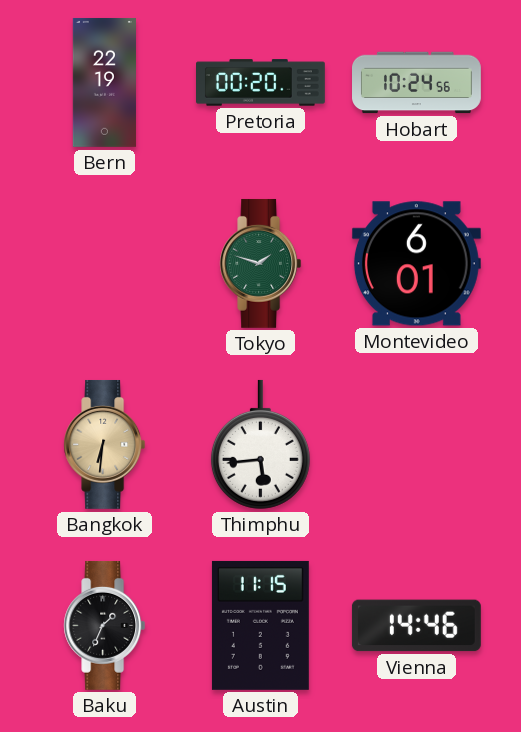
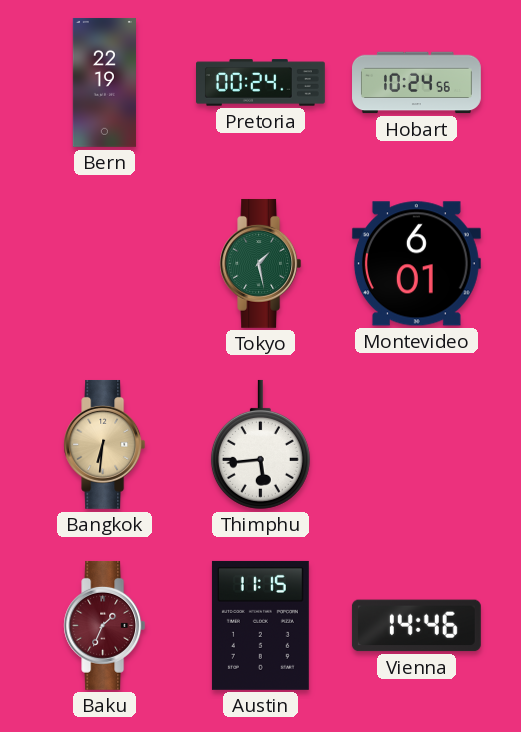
Pretoria: 00:20 -> 00:24 (261, 83)
Tokyo: 1:48 -> 1:28 (261, 263)
Baku dial: black -> burgundy (105, 625)
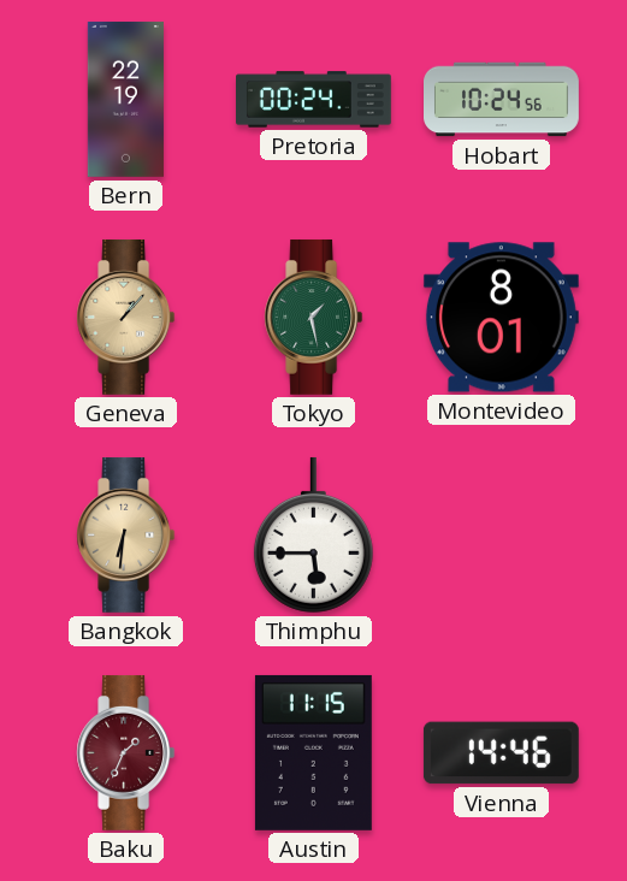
Geneva: none -> 1:07 (126, 317)
Montevideo: 6:01 -> 8:01 (501, 318)
Thimphu: 5:44 -> 5:45 (313, 534)
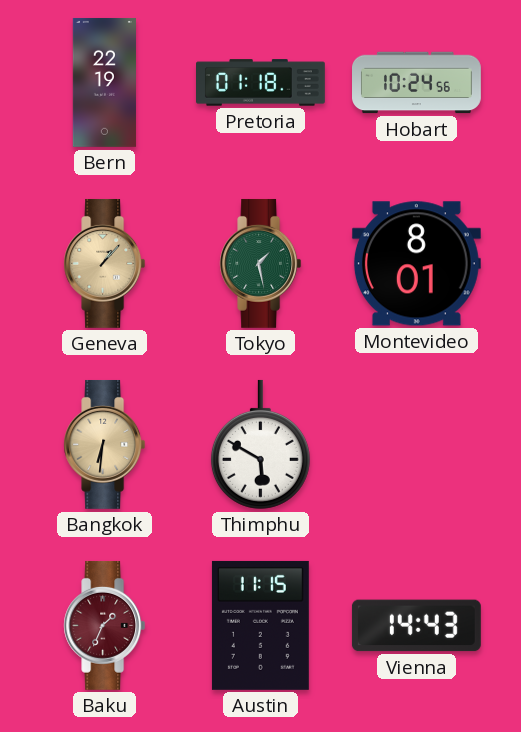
Pretoria: 00:24 -> 01:18 (261, 83)
Thimphu: 5:45 -> 5:50 (260, 444)
Vienna: 14:46 -> 14:43 (416, 626)
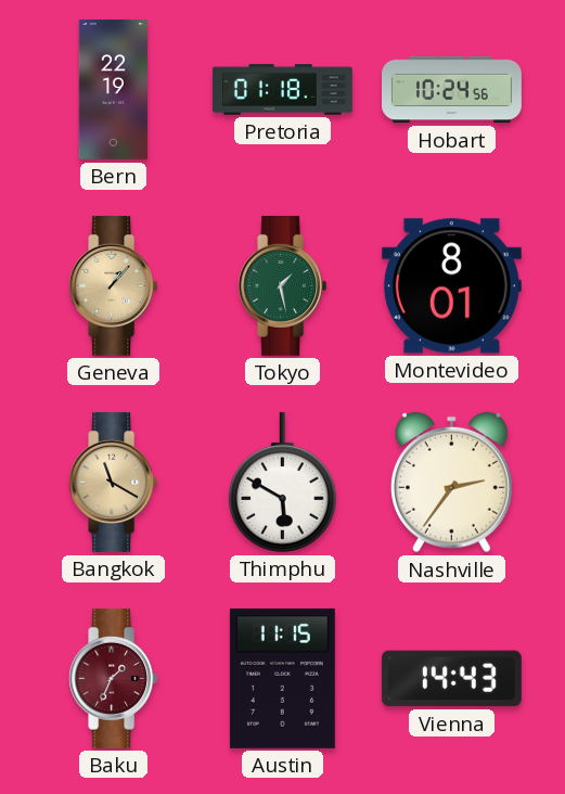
Bangkok: 6:31 -> 11:20 (114, 482)
Nashville: none -> 2:36 (451, 483)
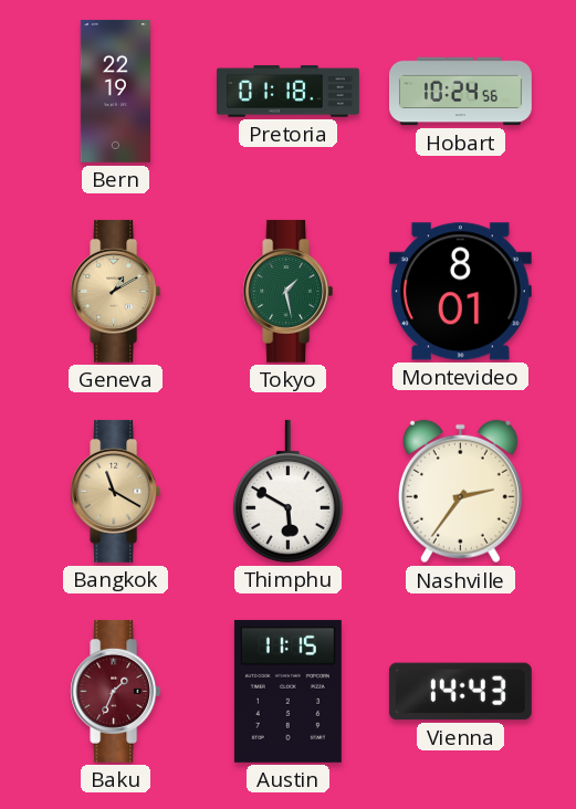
Geneva: 1:07 -> 1:10 (116, 291)
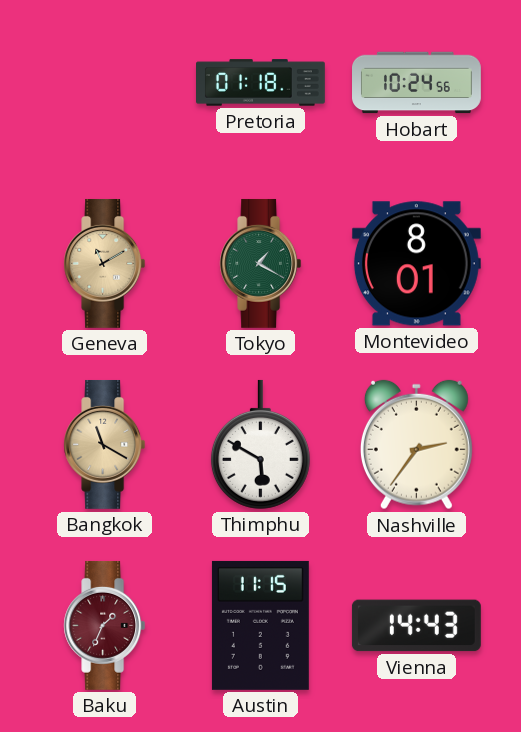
Bern: 22:19 -> none (115, 91)
Geneva: 1:10 -> 11:10 (105, 263)
Tokyo: 1:28 -> 1:20 (261, 263)
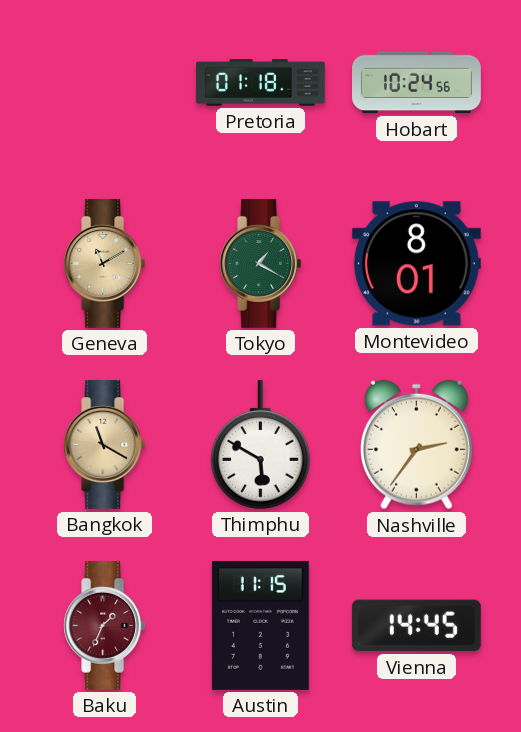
Vienna: 14:43 -> 14:45 (416, 626)
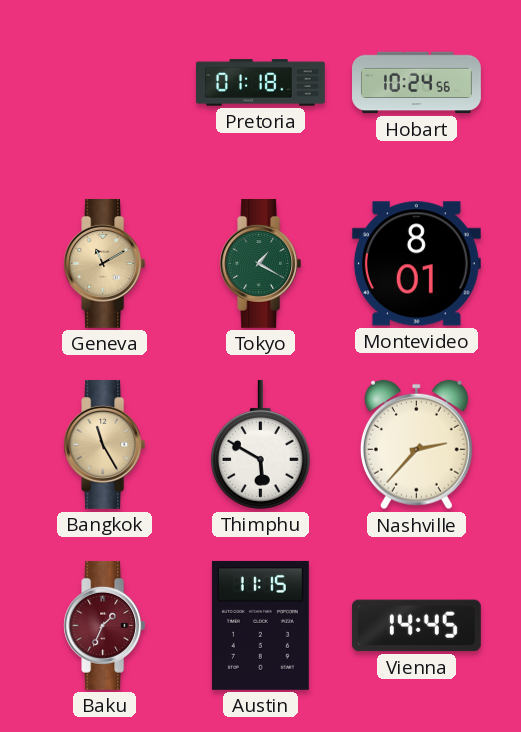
Bangkok: 11:20 -> 11:25 (105, 444)
Nashville: 2:36 -> 2:37 (416, 445)
